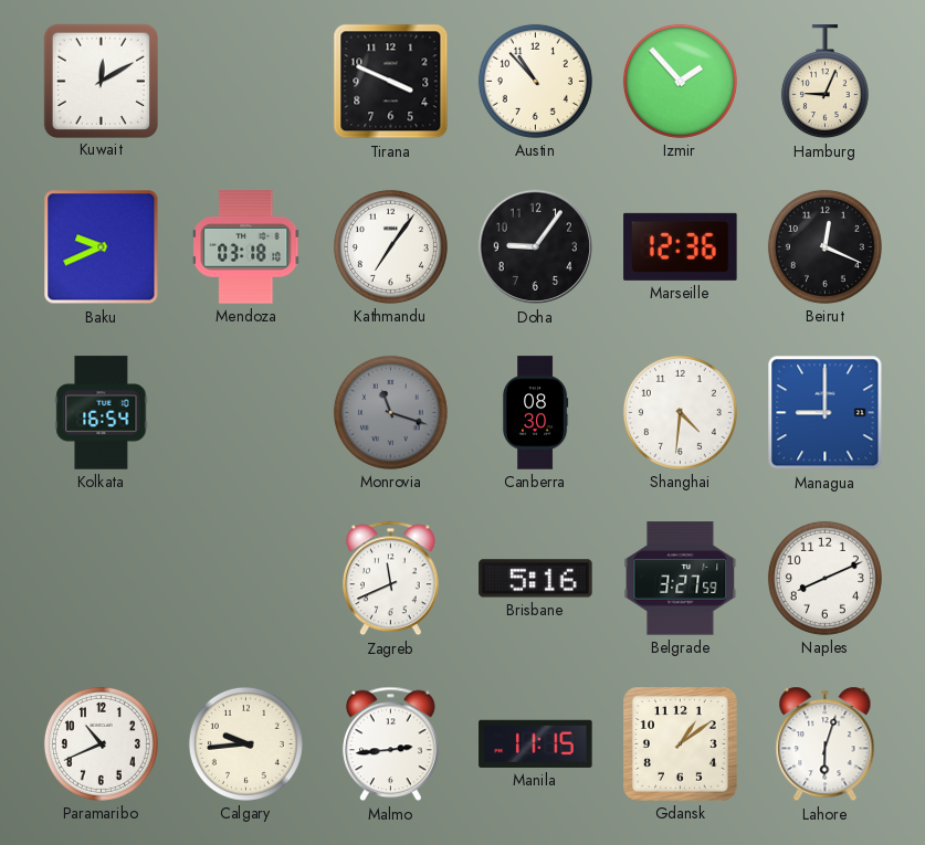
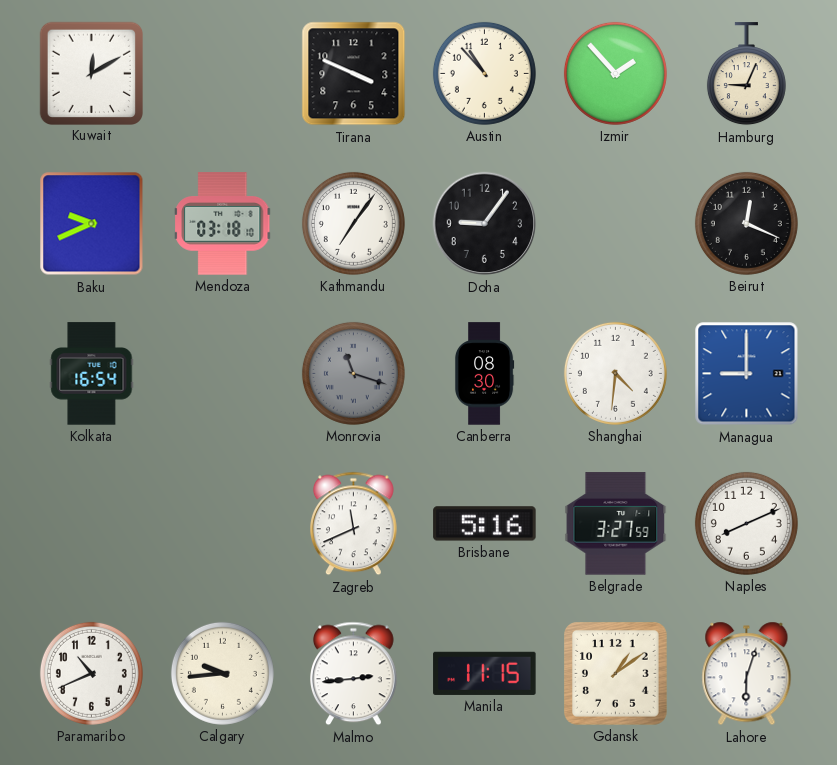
Marseille: 12:36 -> none (681, 246)
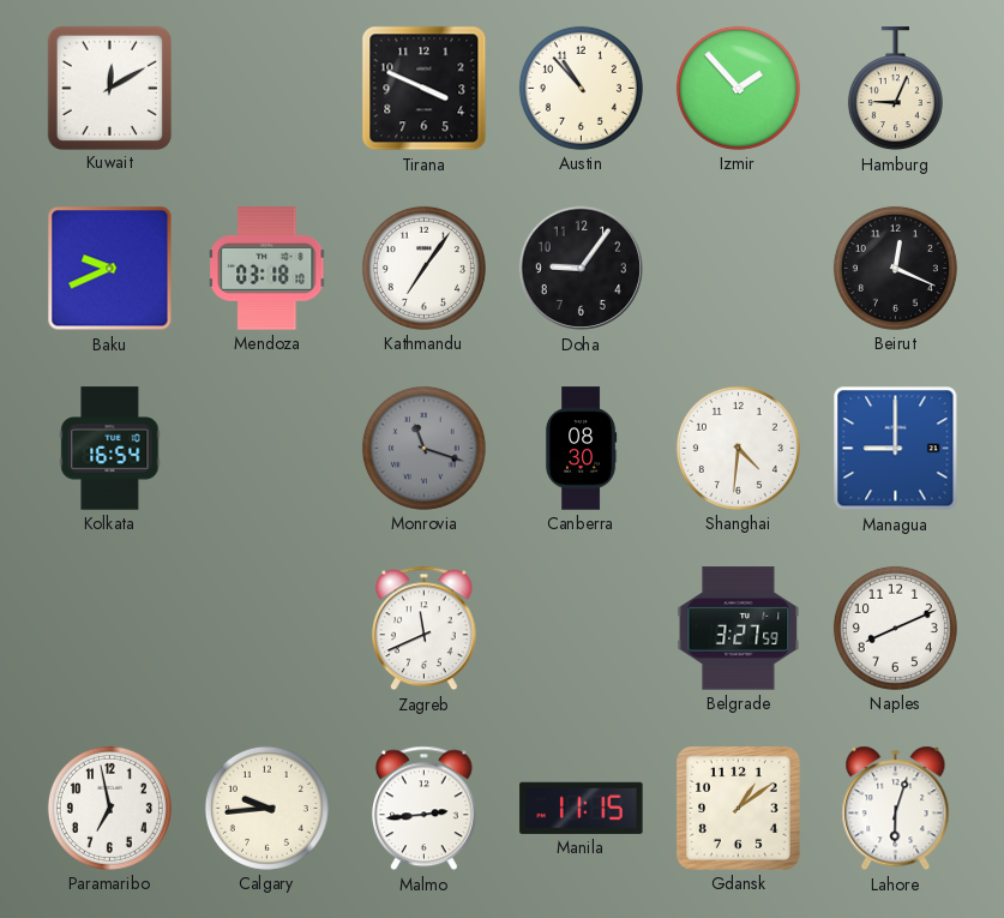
Brisbane: 5:16 -> none (485, 524)
Paramaribo: 10:41 -> 6:58 (109, 808)
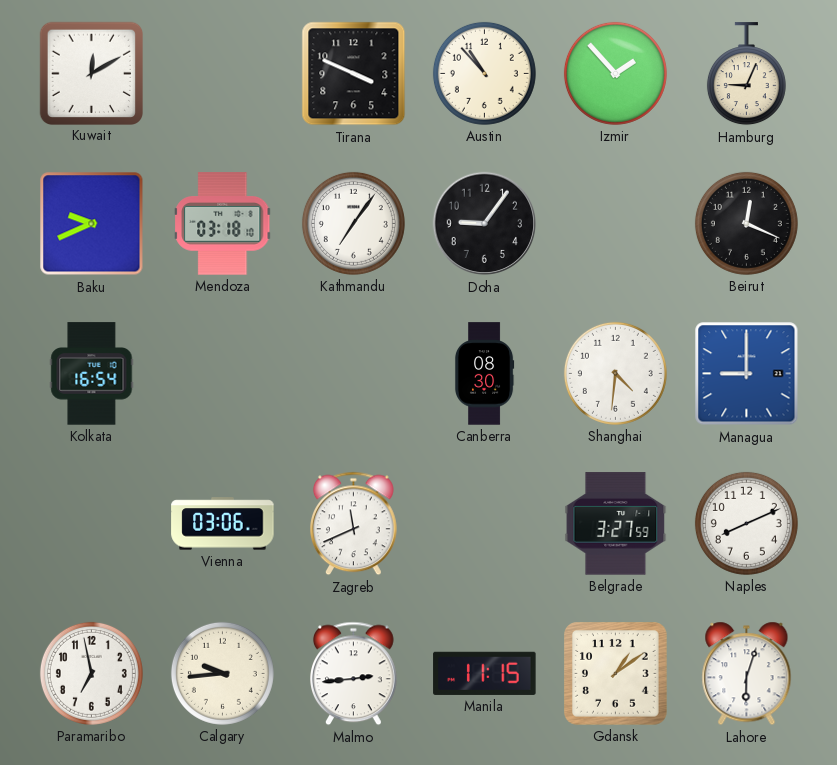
Monrovia: 11:18 -> none (423, 448)
Vienna: none -> 03:06 (223, 524)
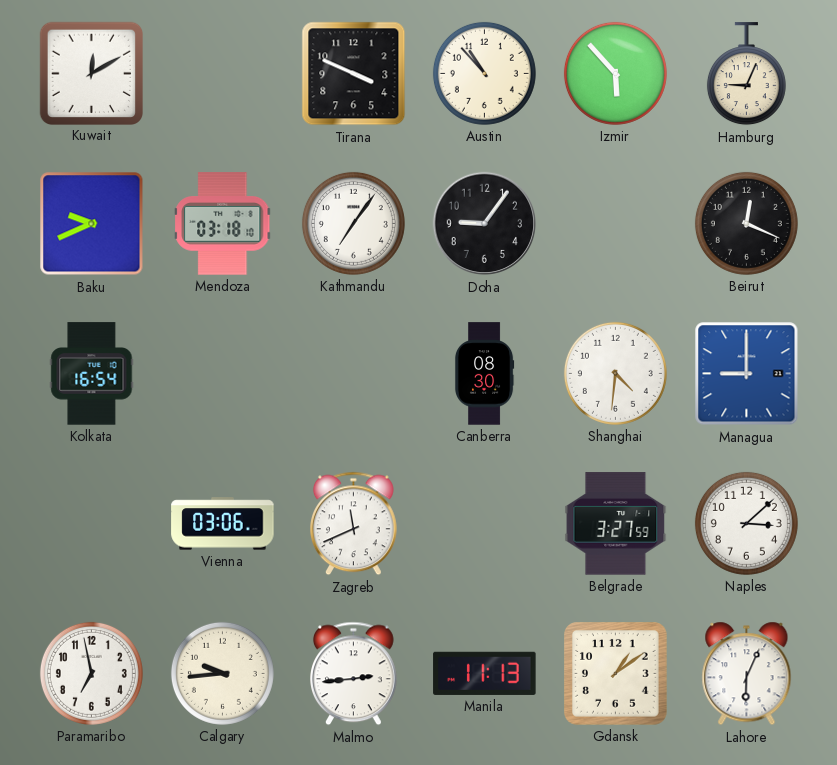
Izmir: 1:53 -> 5:53 (615, 73)
Naples: 8:11 -> 3:08 (746, 523)
Manila: 11:15 -> 11:13 (485, 673)
Lahore: 6:03 -> 6:04 (747, 674)
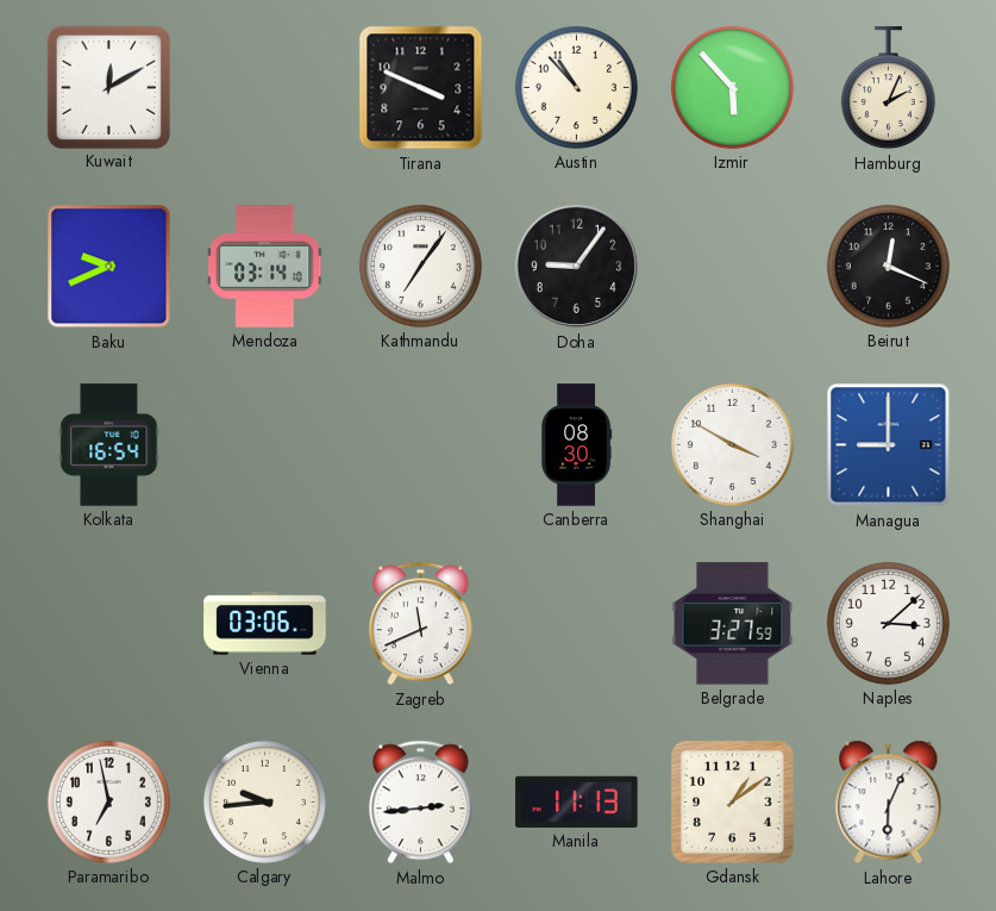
Hamburg: 9:04 -> 2:04 (888, 88)
Mendoza: 03:18 -> 03:14 (265, 267)
Shanghai: 4:31 -> 3:50 (732, 444)
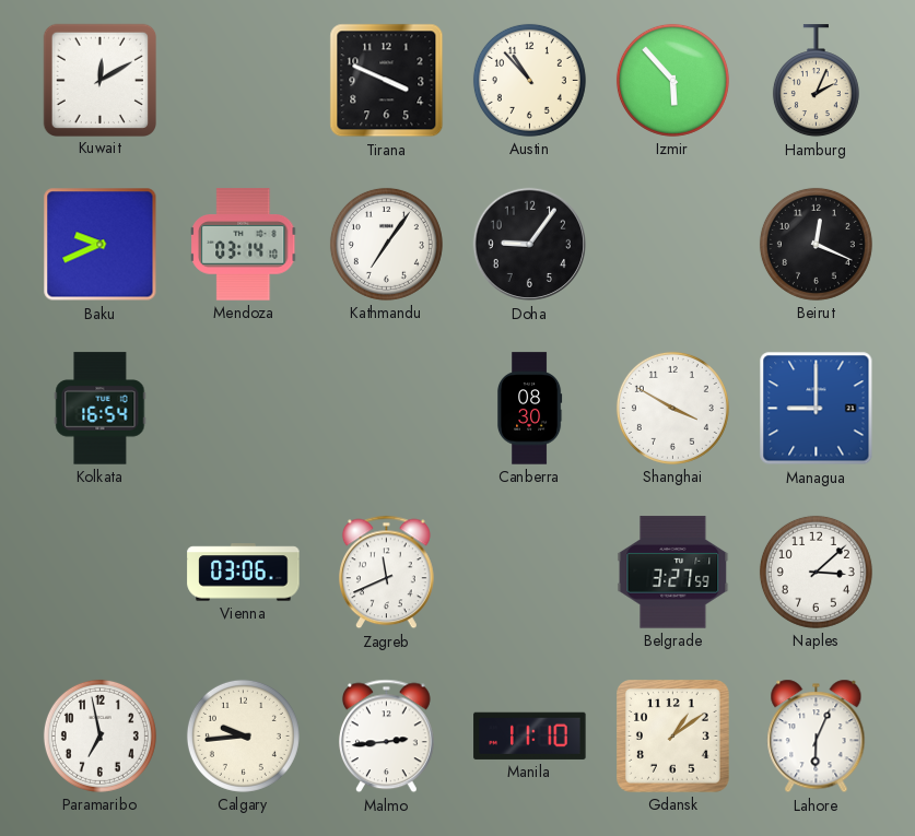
Manila: 11:13 -> 11:10 (530, 735)
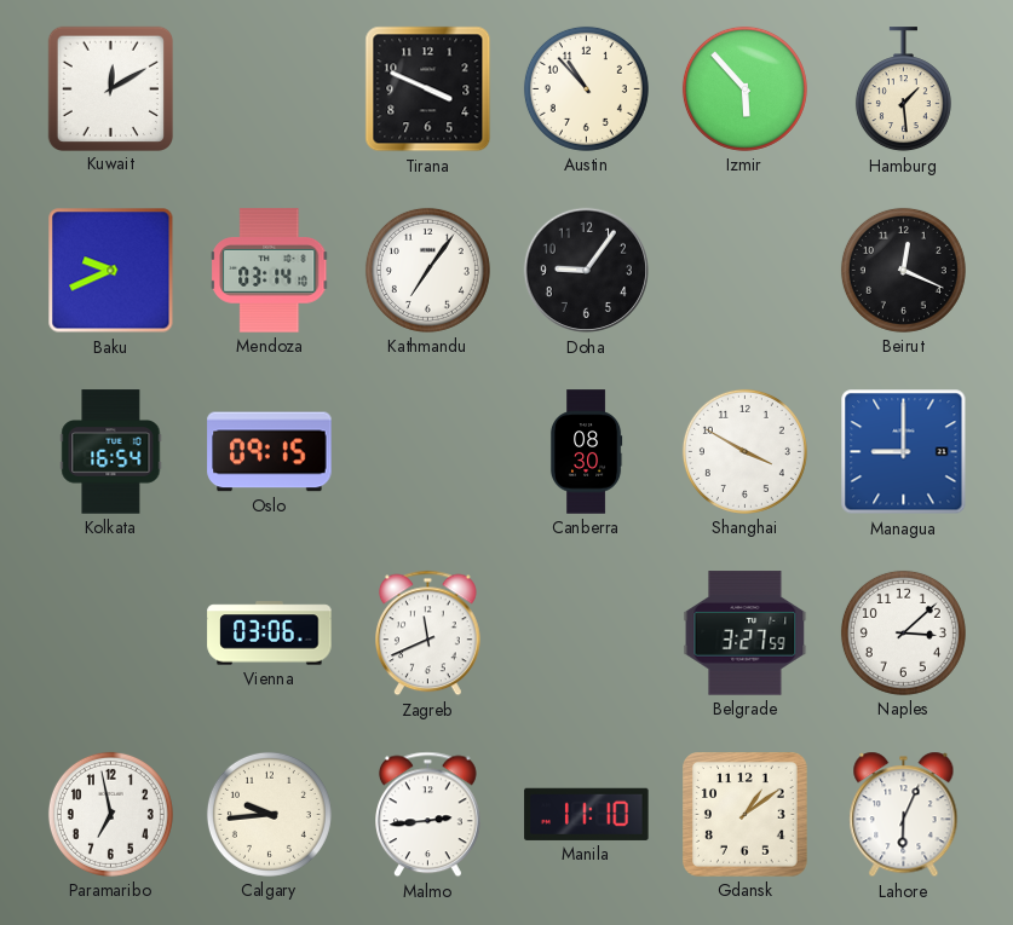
Hamburg: 2:04 -> 1:29 (903, 89)
Oslo: none -> 09:15 (270, 452)
